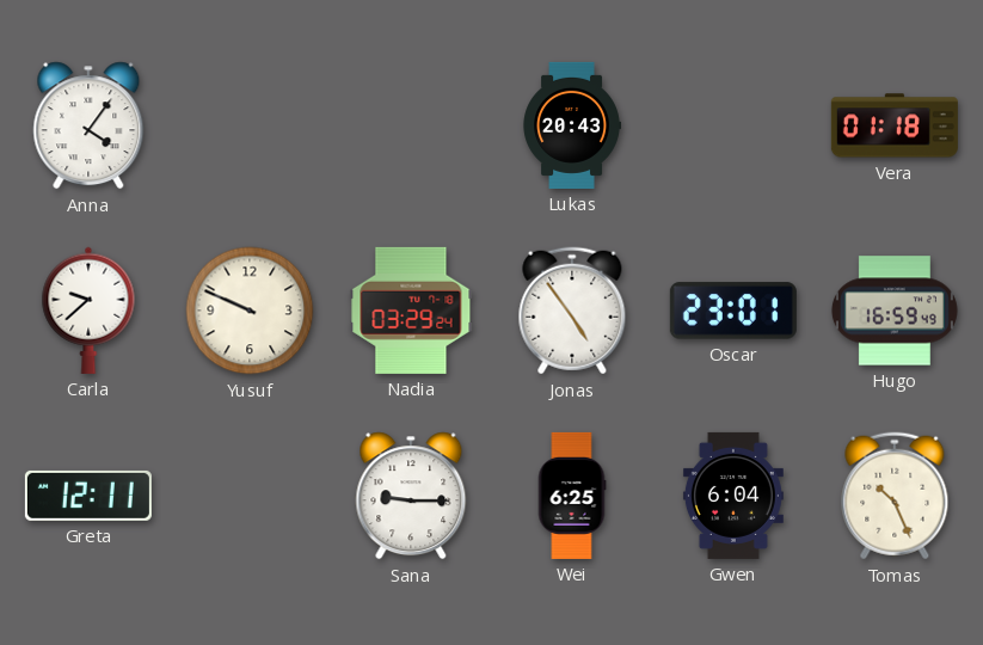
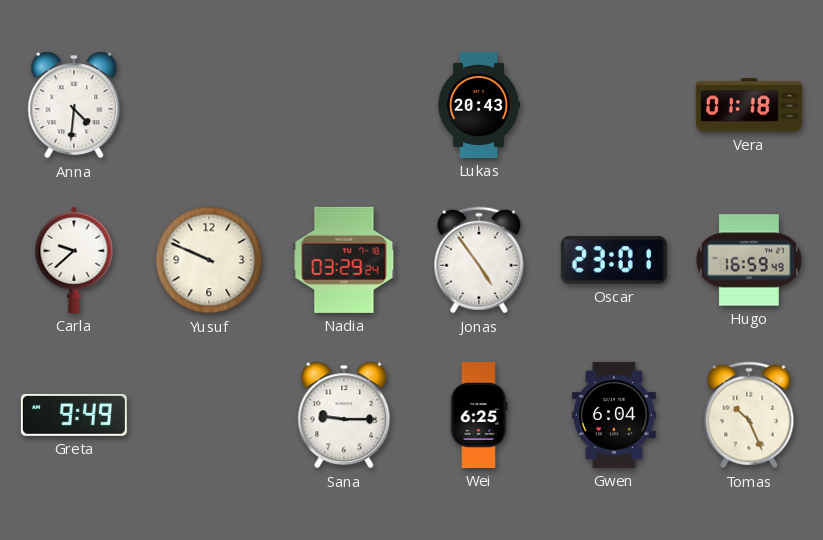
Anna: 4:06 -> 4:31 (74, 105)
Greta: 12:11 -> 9:49 (74, 415)
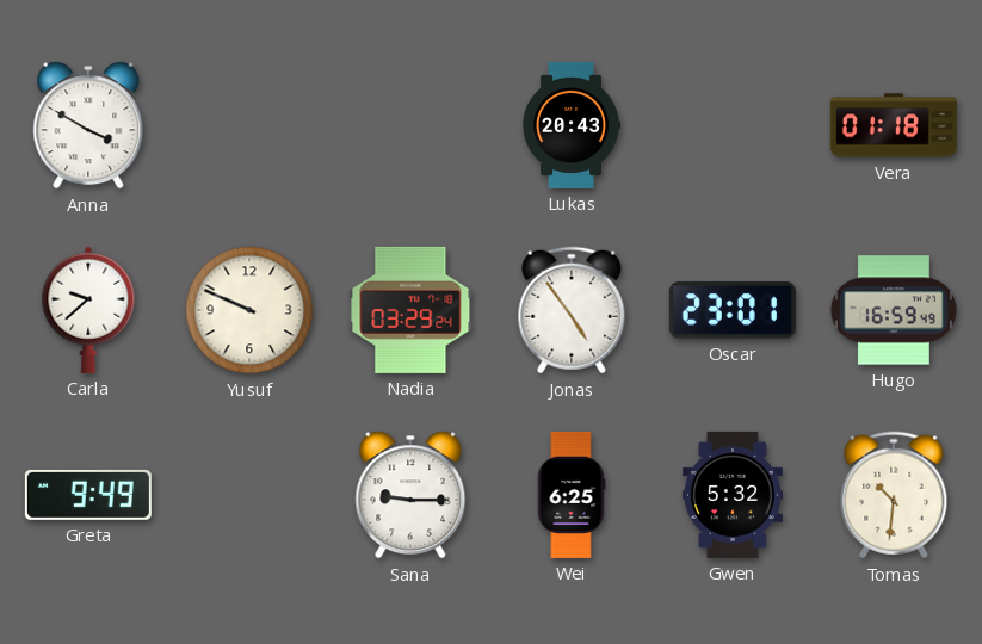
Anna: 4:31 -> 3:50 (88, 125)
Gwen: 6:04 -> 5:32 (733, 495)
Tomas: 10:26 -> 10:31 (894, 495)
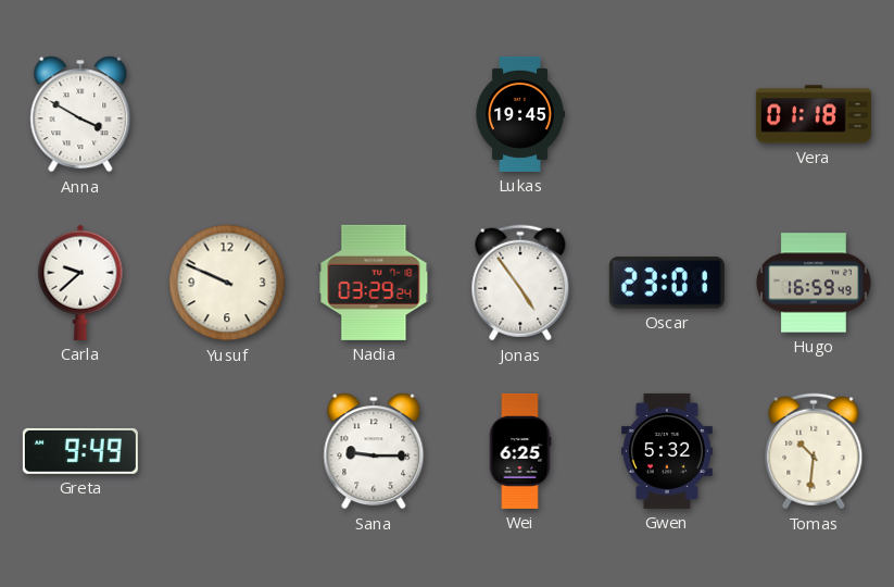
Lukas: 20:43 -> 19:45 (520, 114)
